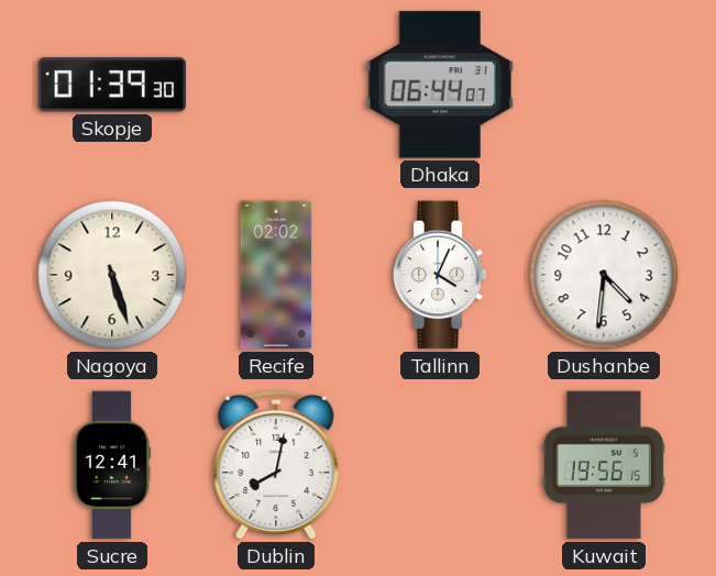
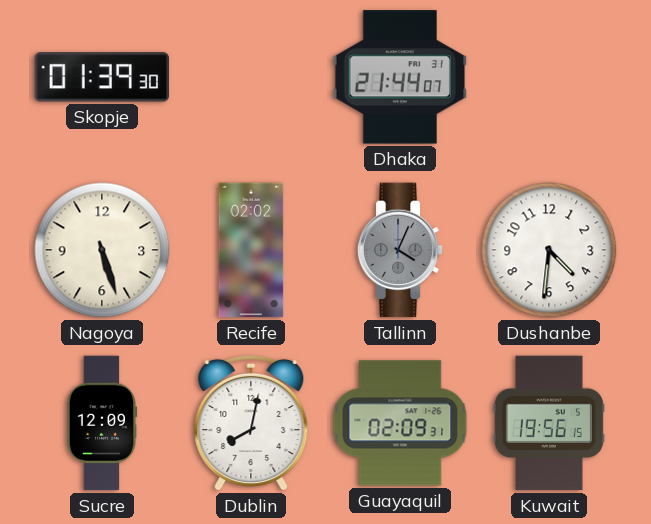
Dhaka: 06:44 -> 21:44 (400, 77)
Tallinn dial: white -> grey (400, 250)
Sucre: 12:41 -> 12:09 (102, 423)
Guayaquil: none -> 02:09 (400, 423)
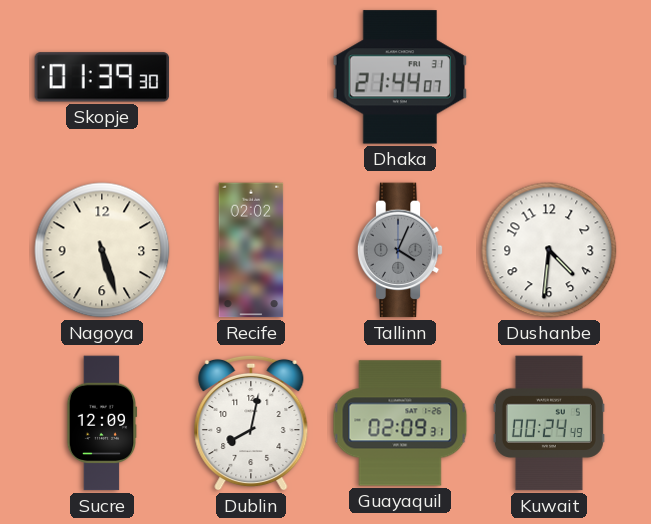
Kuwait: 19:56 -> 00:24 (549, 423)
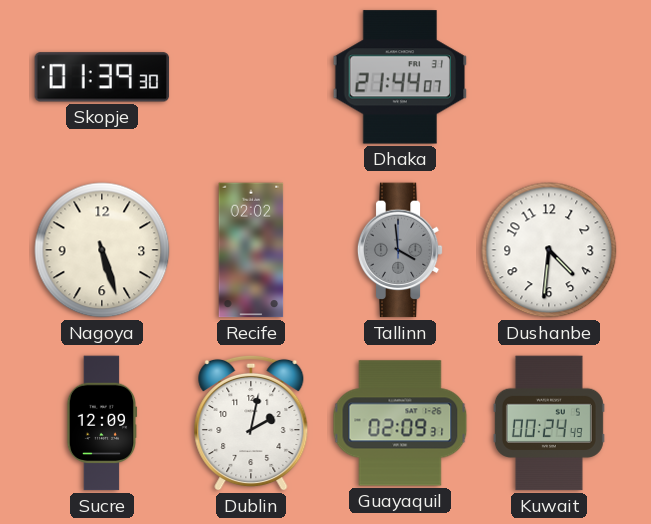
Tallinn: 4:04 -> 3:59 (400, 250)
Dublin: 8:02 -> 2:02 (251, 423)
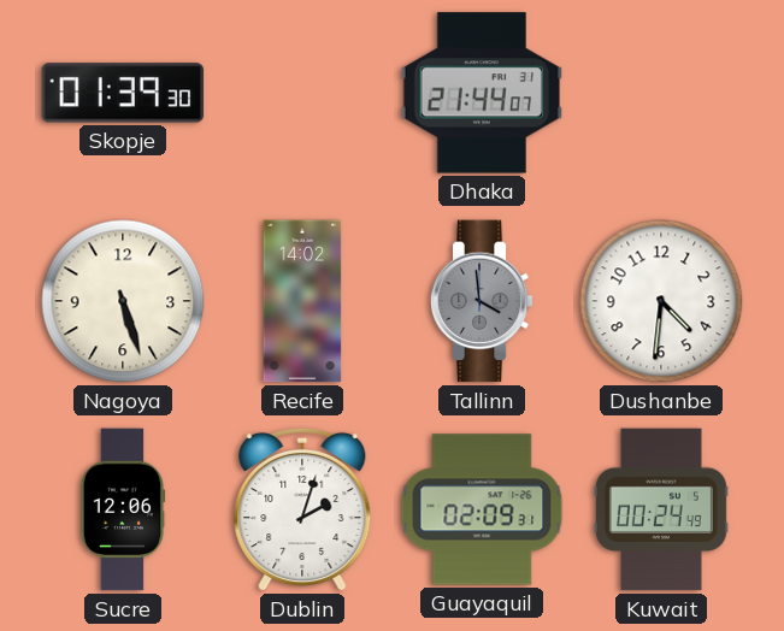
Recife: 02:02 -> 14:02 (302, 301)
Sucre: 12:09 -> 12:06 (123, 509)
Dublin: 2:02 -> 2:03 (302, 509)
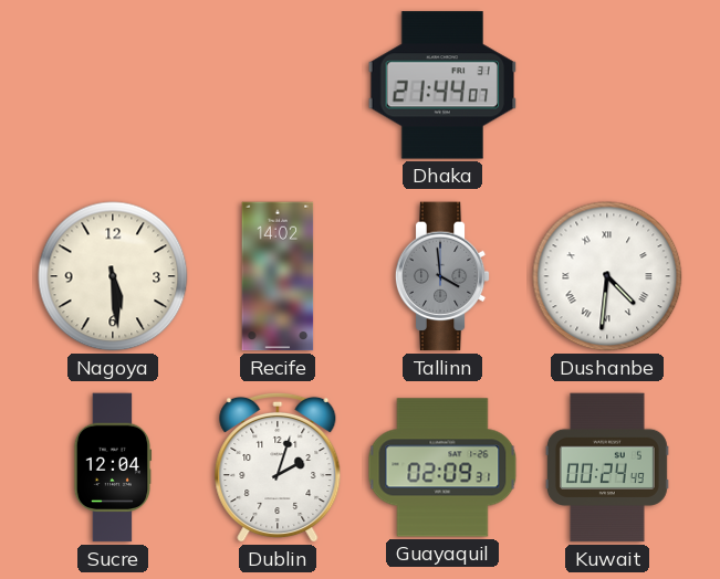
Skopje: 01:39 -> none (123, 93)
Nagoya: 5:27 -> 5:29 (113, 276)
Dushanbe numerals: Arabic -> Roman (607, 276)
Sucre: 12:06 -> 12:04 (113, 467)
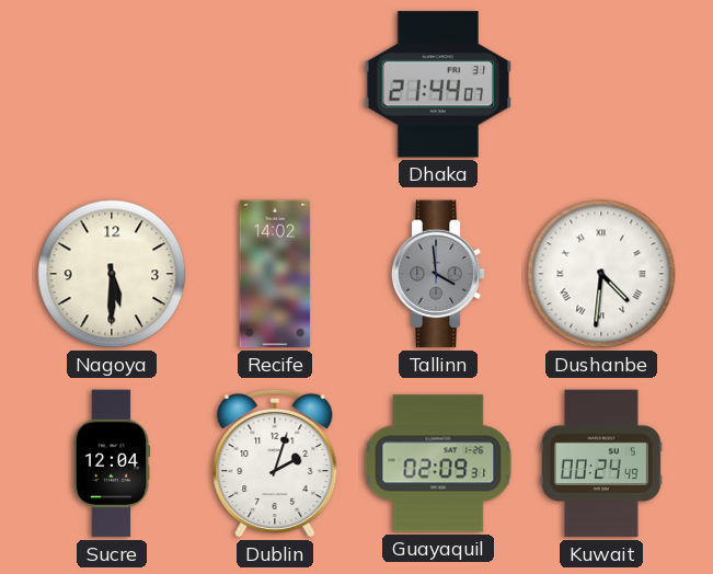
Nagoya: 5:29 -> 5:30 (112, 274)
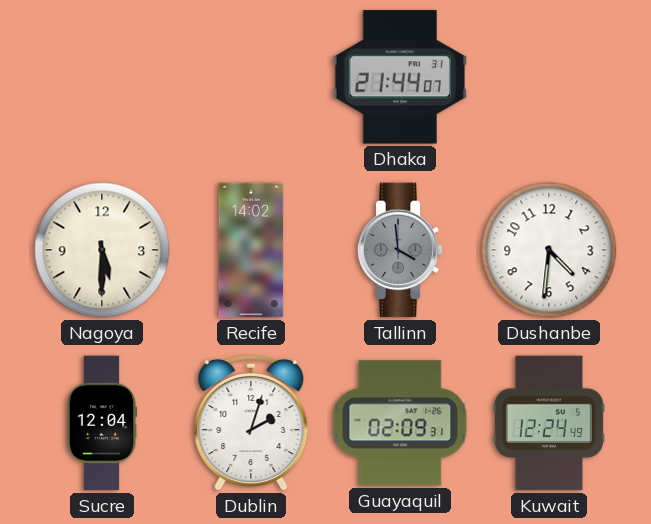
Dushanbe numerals: Roman -> Arabic (549, 250)
Kuwait: 00:24 -> 12:24 (549, 423)
